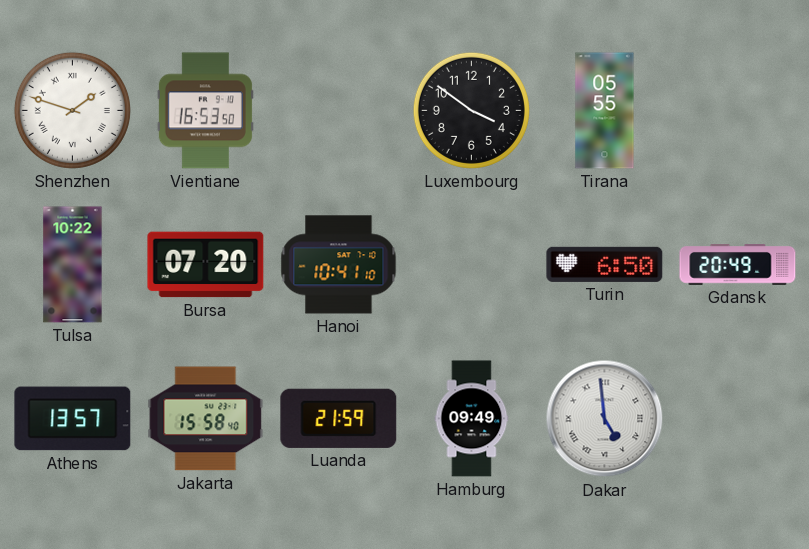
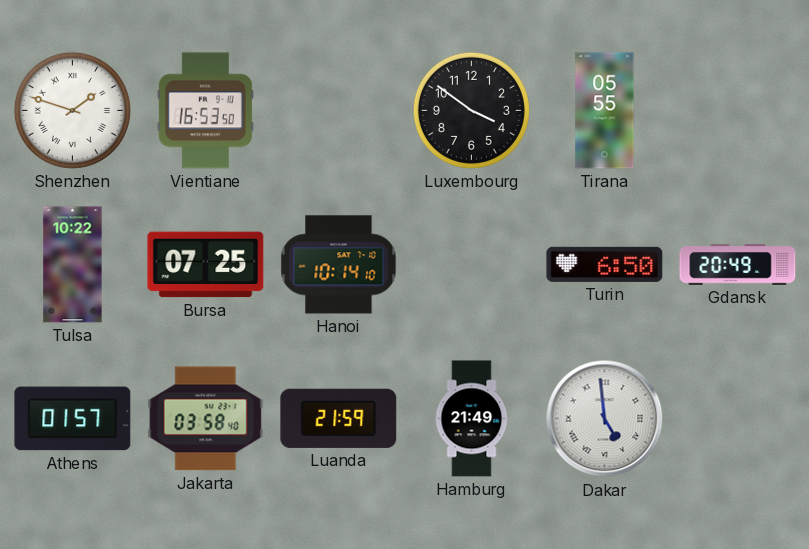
Bursa: 07:20 -> 07:25 (206, 265)
Hanoi: 10:41 -> 10:14 (339, 265)
Athens: 13:57 -> 01:57 (73, 419)
Jakarta: 15:58 -> 03:58 (206, 419)
Hamburg: 09:49 -> 21:49 (472, 419)
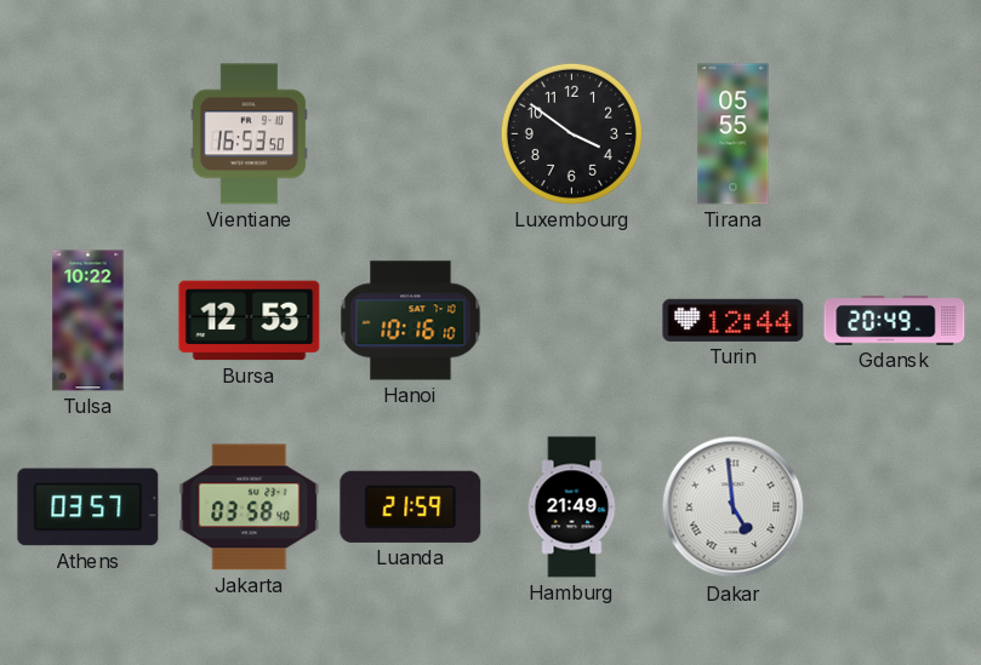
Shenzhen: 1:48 -> none (72, 110)
Bursa: 07:25 -> 12:53 (250, 321)
Hanoi: 10:14 -> 10:16 (411, 321)
Turin: 6:50 -> 12:44 (734, 320)
Athens: 01:57 -> 03:57 (89, 508)
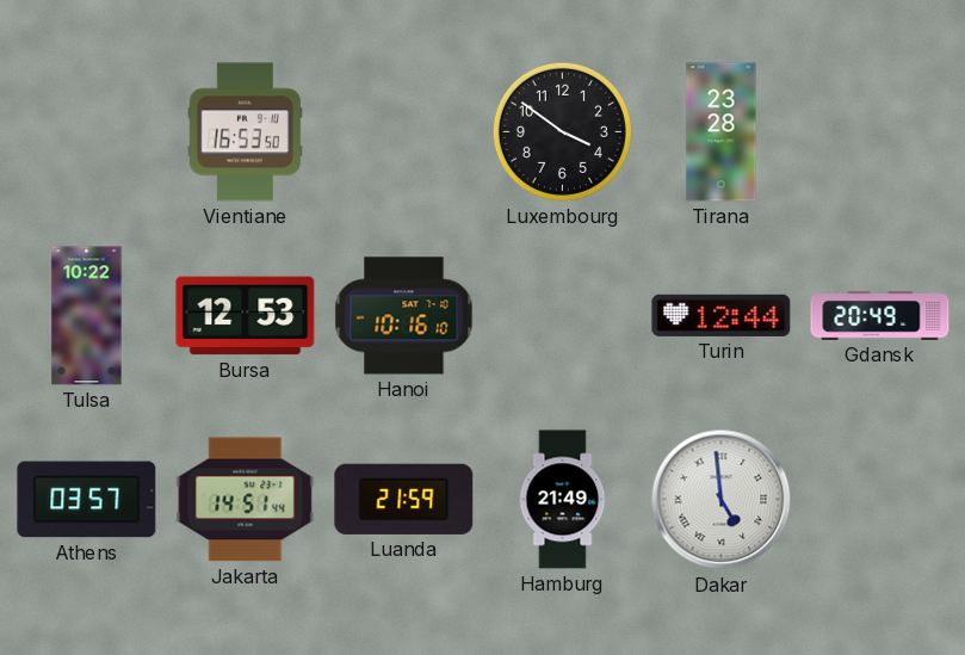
Tirana: 05:55 -> 23:28 (722, 132)
Jakarta: 03:58 -> 14:51 (246, 500)
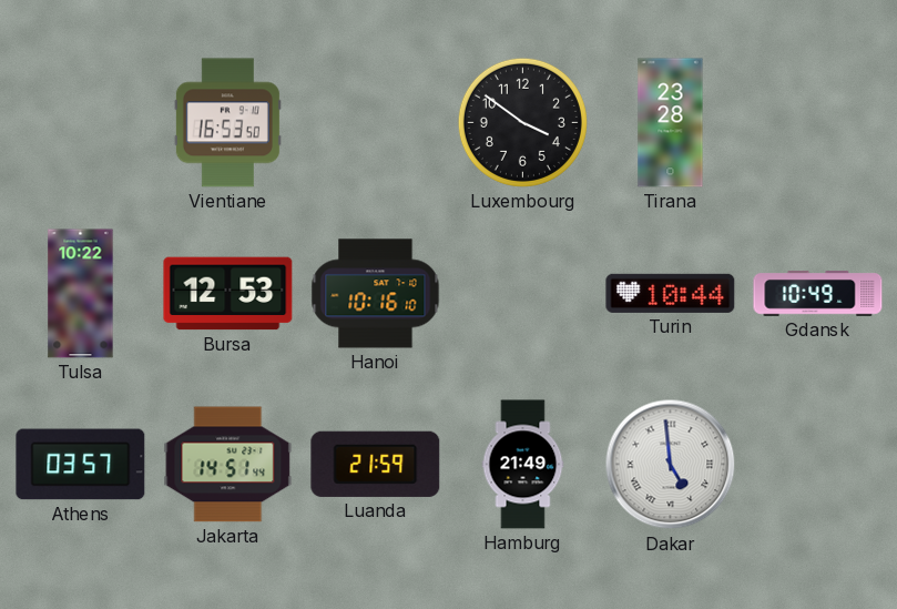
Turin: 12:44 -> 10:44 (671, 293)
Gdansk: 20:49 -> 10:49 (818, 294)
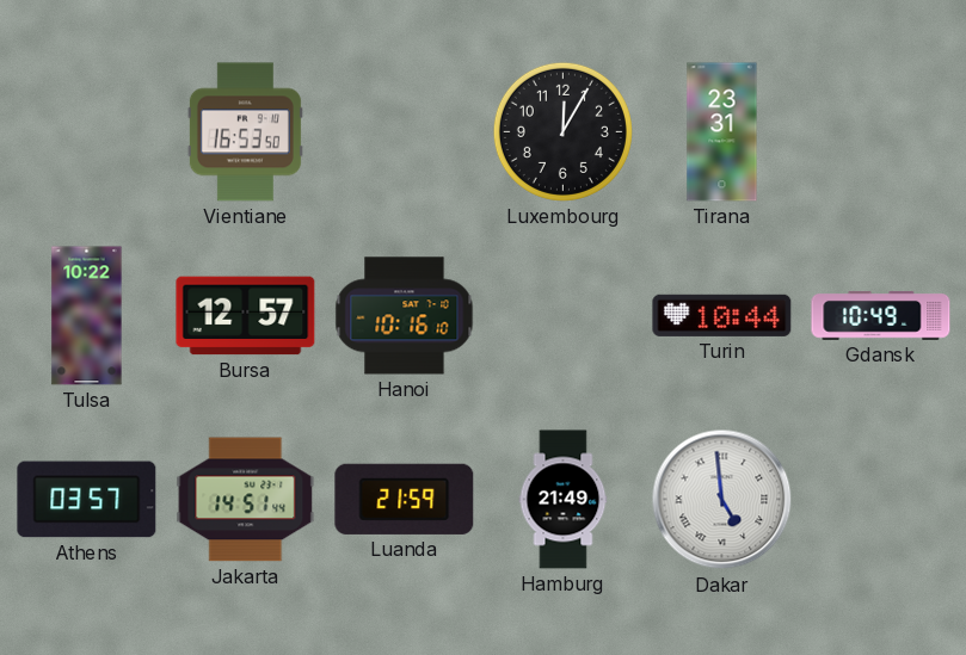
Luxembourg: 3:51 -> 12:05 (562, 131)
Tirana: 23:28 -> 23:31 (722, 132)
Bursa: 12:53 -> 12:57 (246, 316)
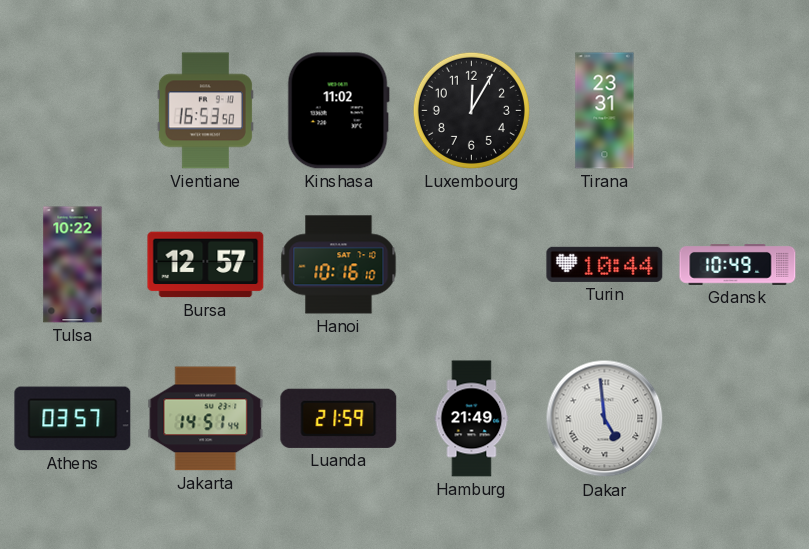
Kinshasa: none -> 11:02 (338, 111)
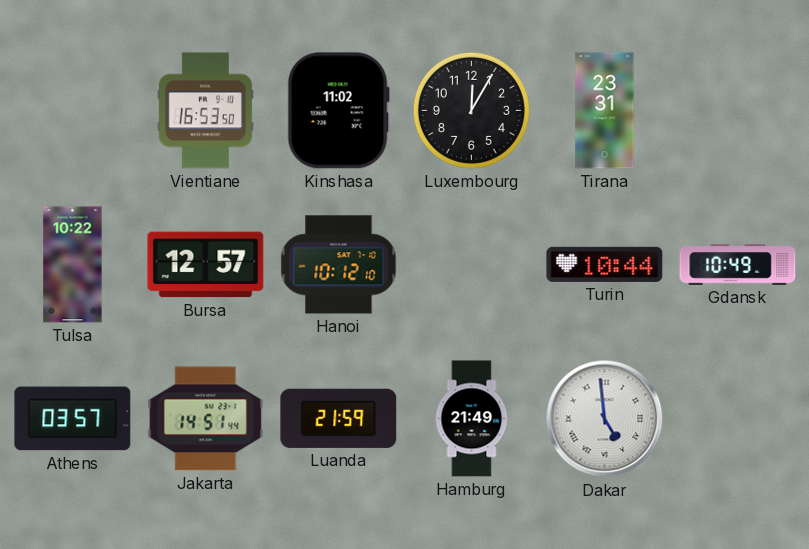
Hanoi: 10:16 -> 10:12 (339, 265)
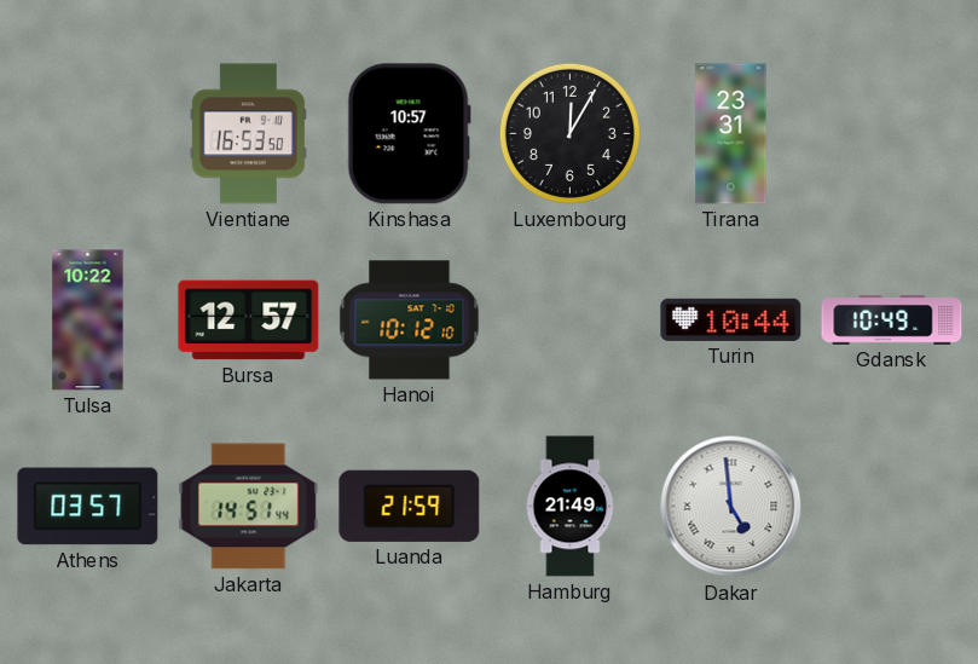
Kinshasa: 11:02 -> 10:57 (409, 134)
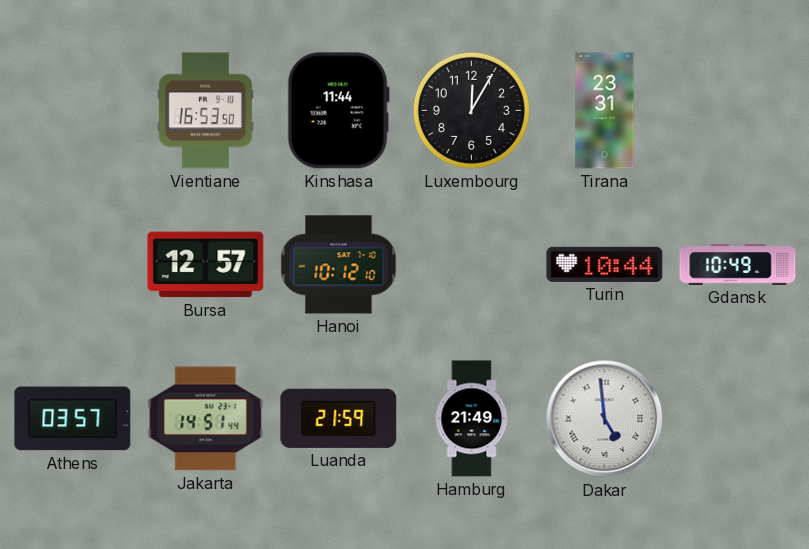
Kinshasa: 10:57 -> 11:44 (338, 111)
Tulsa: 10:22 -> none (88, 321)
